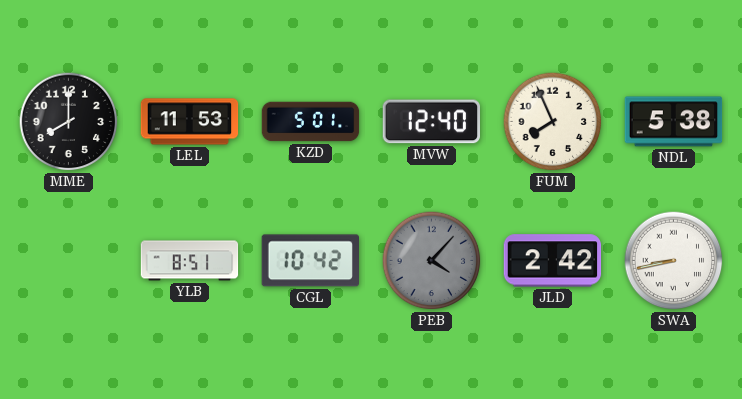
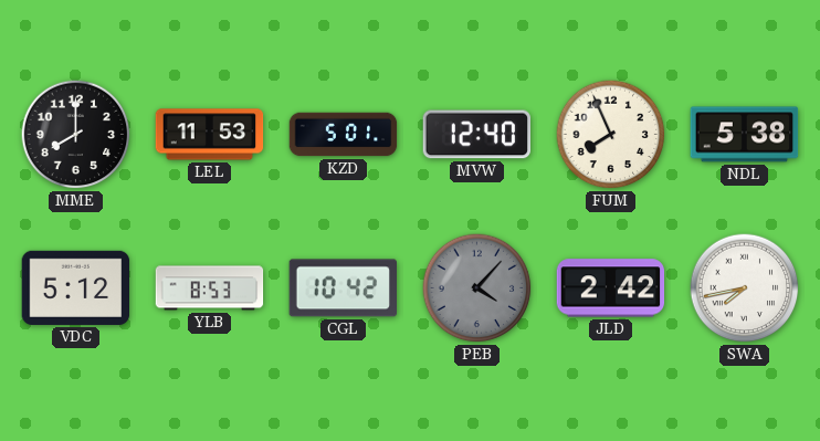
VDC: none -> 5:12 (76, 287)
YLB: 8:51 -> 8:53 (210, 288)
SWA: 8:43 -> 7:43 (745, 288)
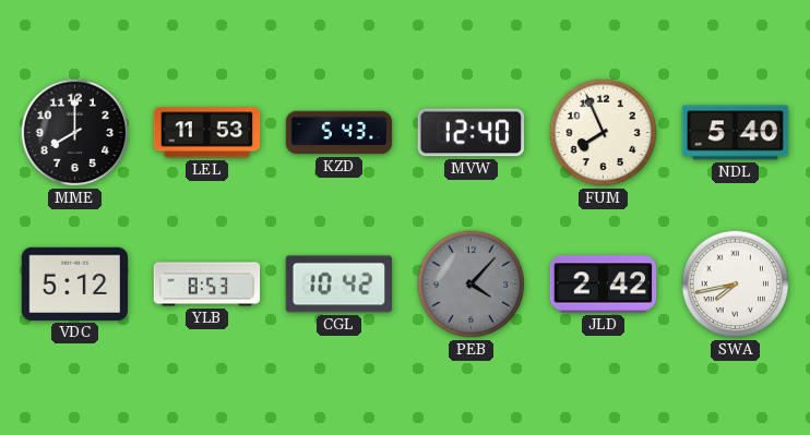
KZD: 5:01 -> 5:43 (340, 133)
NDL: 5:38 -> 5:40 (736, 133)
